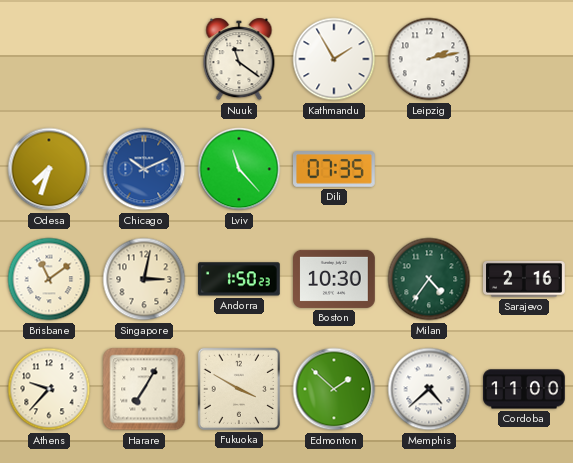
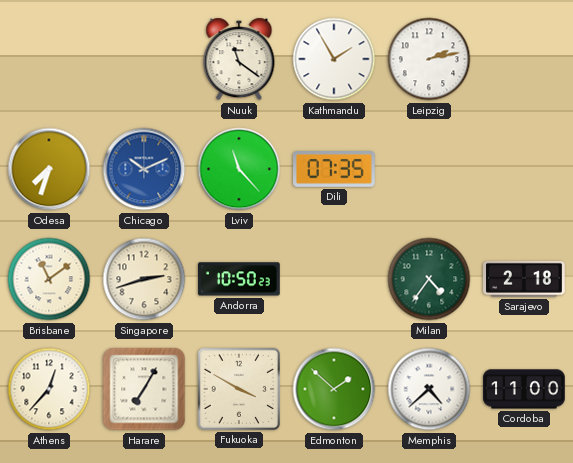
Singapore: 3:02 -> 2:42 (144, 279)
Andorra: 1:50 -> 10:50 (240, 279)
Boston: 10:30 -> none (335, 279)
Sarajevo: 2:16 -> 2:18 (525, 279)
Athens: 9:37 -> 12:37 (49, 389)
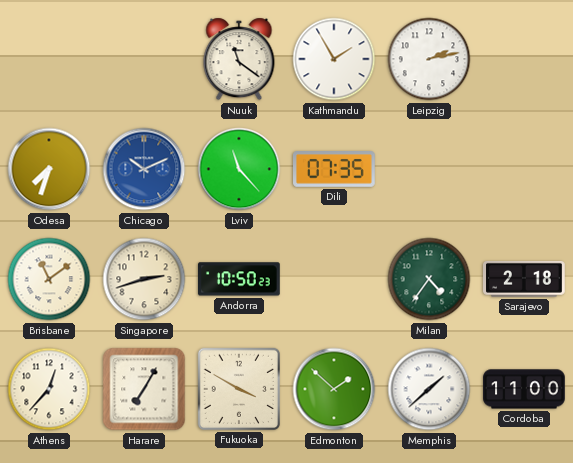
Memphis: 4:38 -> 1:38 (429, 389)
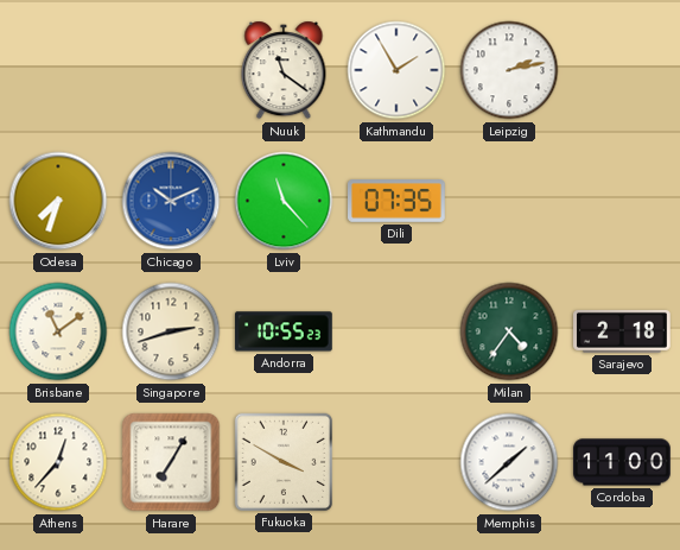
Andorra: 10:50 -> 10:55 (285, 331)
Edmonton: 1:52 -> none (334, 389)
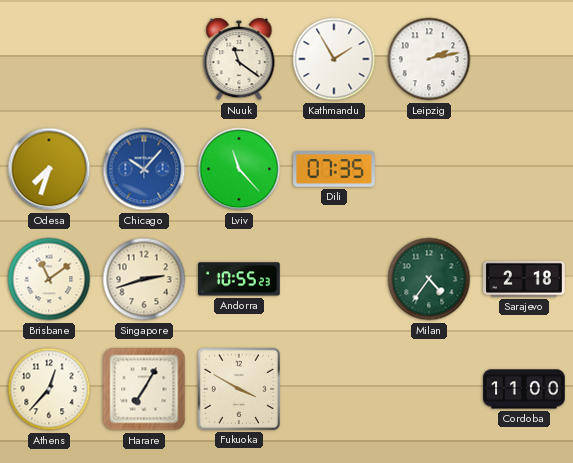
Chicago: 10:11 -> 10:07 (144, 169)
Memphis: 1:38 -> none (509, 462)
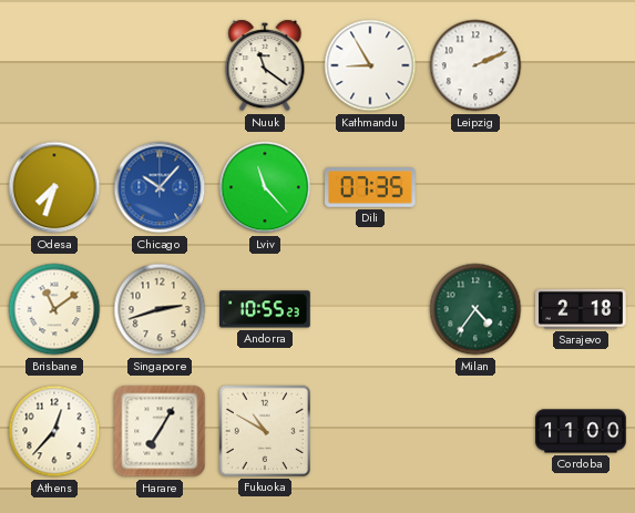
Kathmandu: 1:55 -> 8:55 (370, 65)
Leipzig: 2:13 -> 2:11 (475, 65)
Fukuoka: 3:50 -> 10:50 (265, 431)
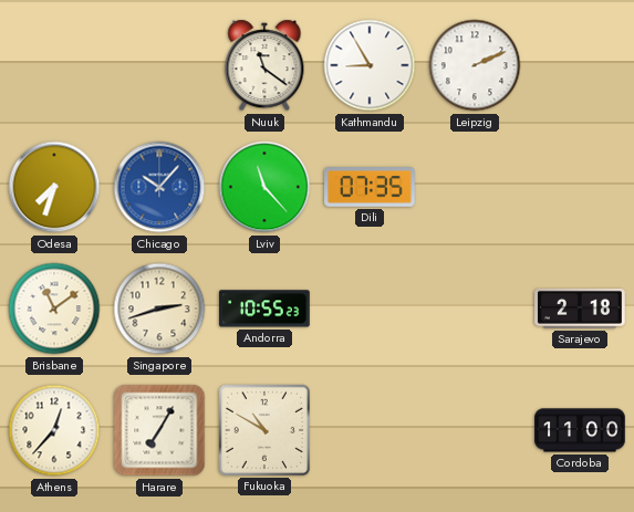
Milan: 4:36 -> none (475, 309)
